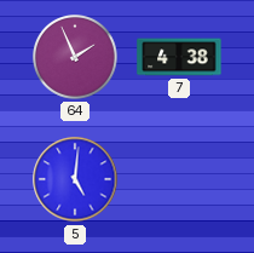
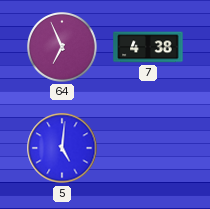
64: 1:56 -> 6:56 (63, 48)
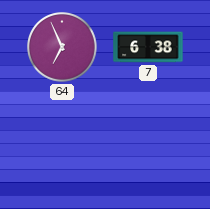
7: 4:38 -> 6:38 (148, 47)
5: 5:01 -> none (62, 148)
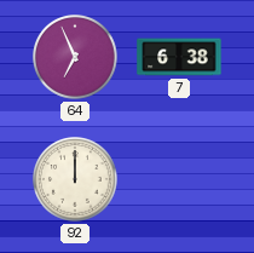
92: none -> 12:00 (76, 180)
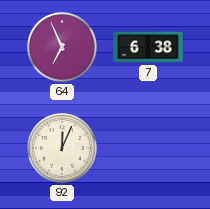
92: 12:00 -> 12:04 (63, 149)
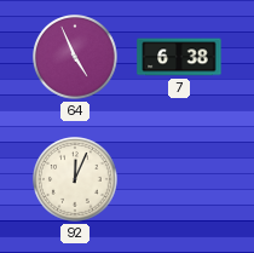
64: 6:56 -> 4:56 (76, 58)
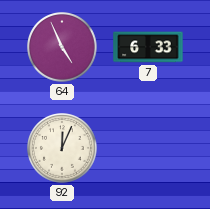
7: 6:38 -> 6:33 (148, 47)
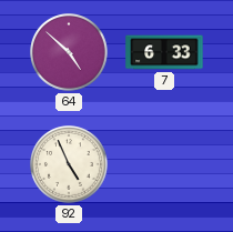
64: 4:56 -> 4:52 (70, 53)
92: 12:04 -> 4:56 (70, 165)
